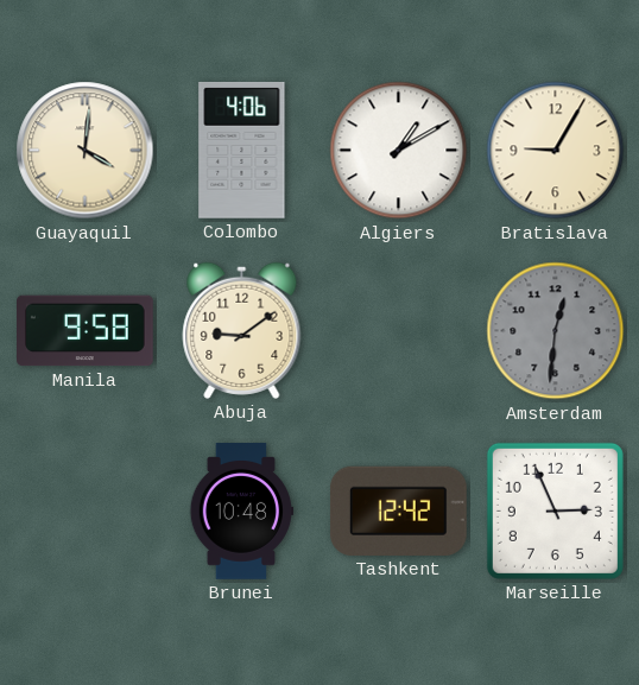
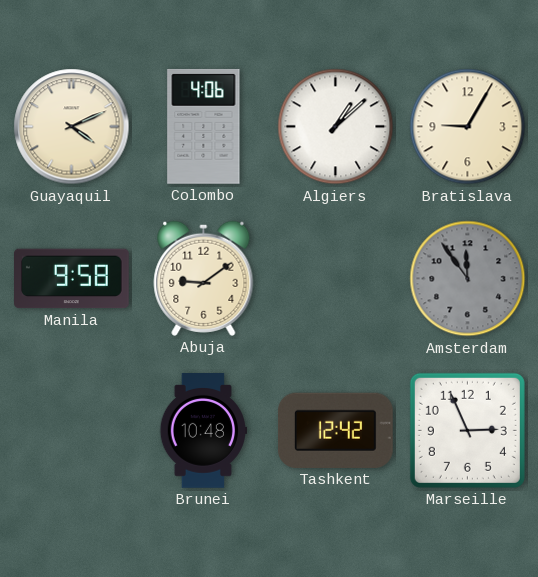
Guayaquil: 4:01 -> 4:11 (72, 127)
Algiers: 1:10 -> 1:08 (336, 127)
Amsterdam: 12:31 -> 11:54 (468, 279)
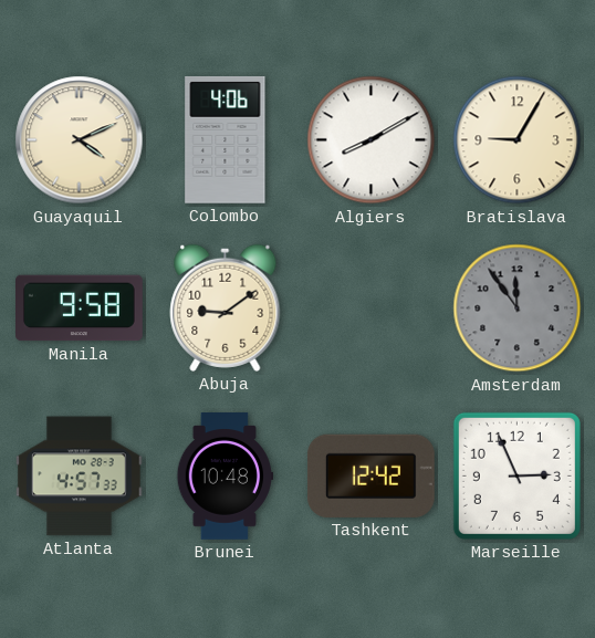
Algiers: 1:08 -> 8:10 (372, 140)
Atlanta: none -> 4:57 (80, 477)
